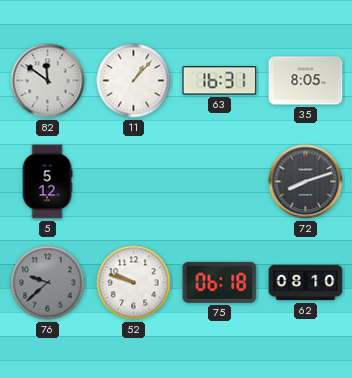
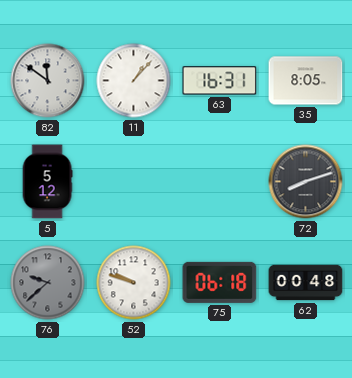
62: 08:10 -> 00:48 (306, 283)
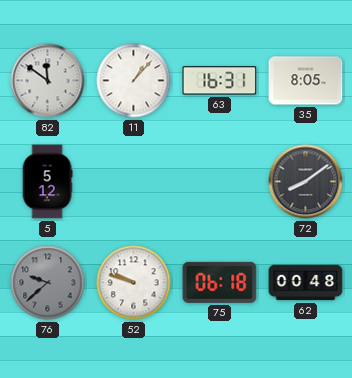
72: 8:12 -> 8:09 (306, 182)
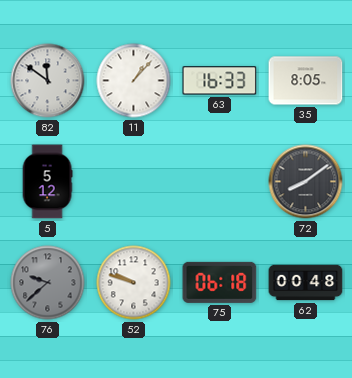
63: 16:31 -> 16:33 (220, 81)
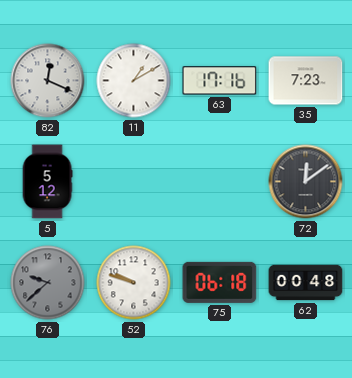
82: 11:51 -> 12:19 (48, 81)
11: 1:07 -> 1:10 (134, 81)
63: 16:33 -> 17:16 (220, 81)
35: 8:05 -> 7:23 (306, 81)
72: 8:09 -> 12:09 (306, 182)
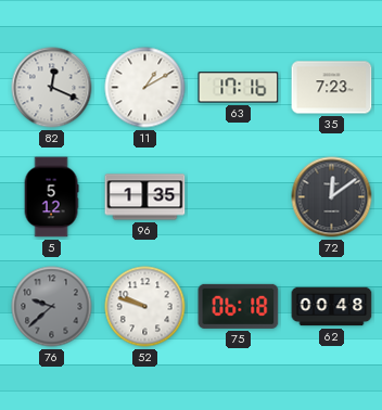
96: none -> 1:35 (145, 197)
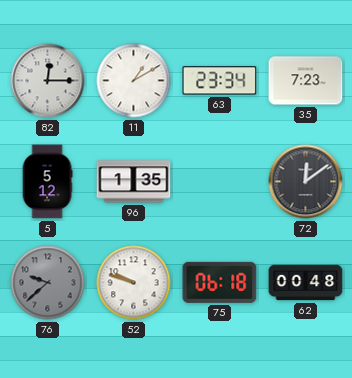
82: 12:19 -> 12:15 (48, 81)
63: 17:16 -> 23:34 (220, 81)
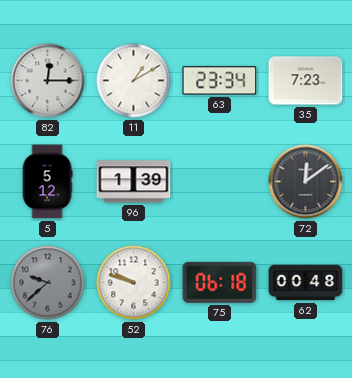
96: 1:35 -> 1:39 (134, 182)
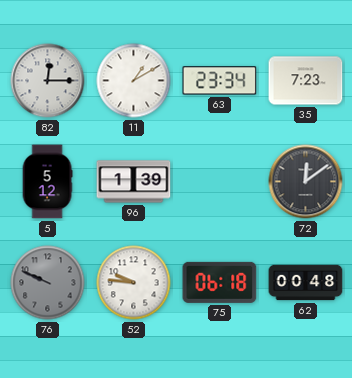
76: 9:38 -> 9:49 (48, 283)
52: 9:48 -> 9:46 (134, 283)
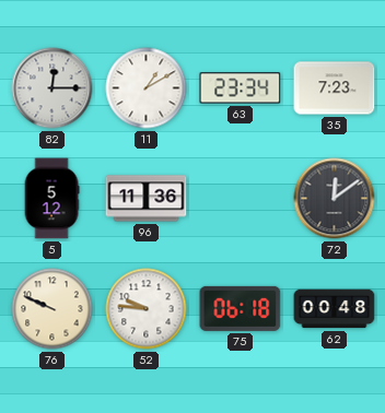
96: 1:39 -> 11:36 (147, 199)
76 dial: grey -> cream (52, 309)
